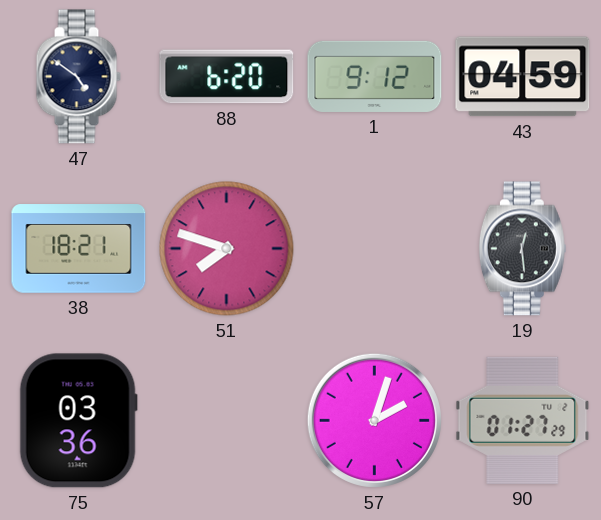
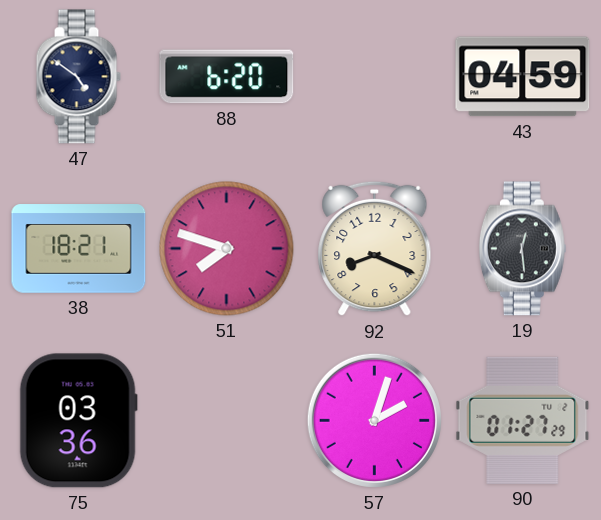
1: 9:12 -> none (375, 76)
92: none -> 8:19 (375, 249)
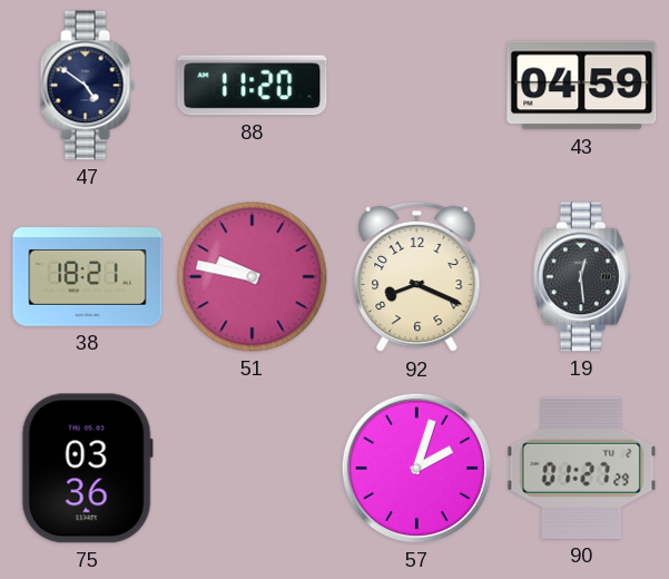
88: 6:20 -> 11:20 (253, 86)
51: 7:48 -> 9:47 (253, 277)
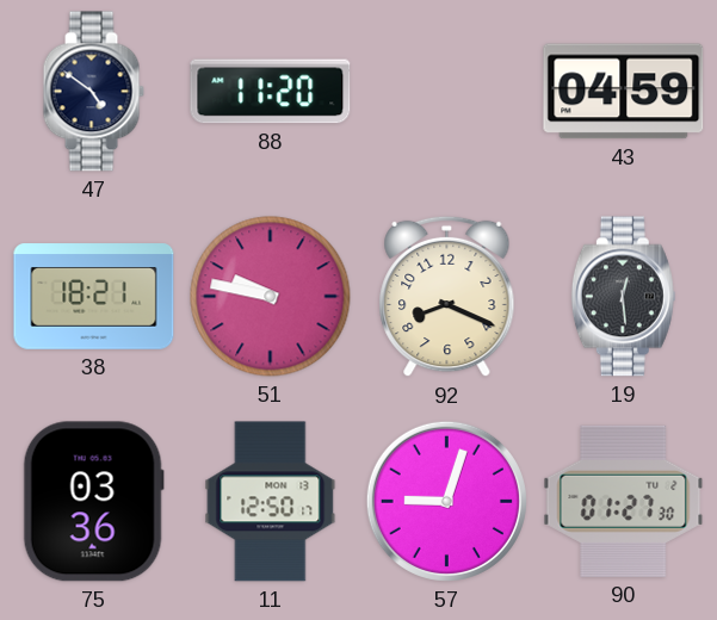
11: none -> 12:50 (271, 502)
57: 2:03 -> 9:03 (446, 501)
90: 01:27:29 -> 01:27:30 (624, 501)
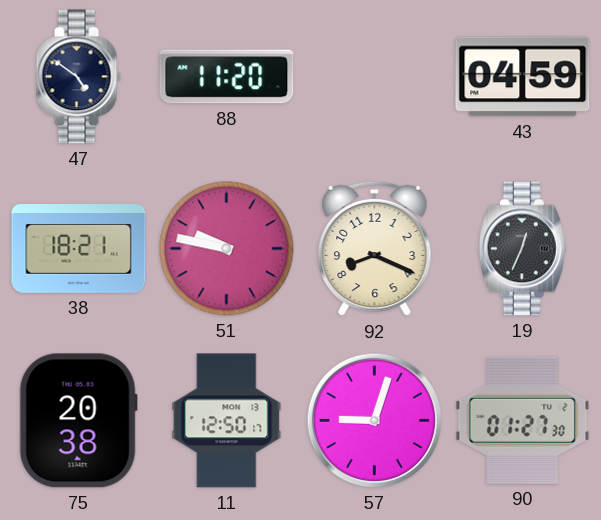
19: 12:29 -> 12:34 (522, 249)
75: 03:36 -> 20:38 (78, 421)
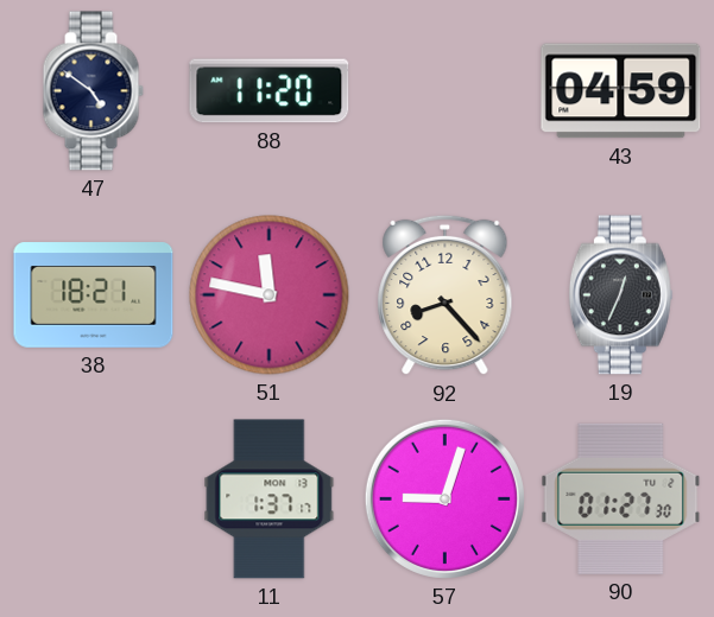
51: 9:47 -> 11:47 (270, 295)
92: 8:19 -> 8:23 (446, 295)
75: 20:38 -> none (78, 421)
11: 12:50 -> 1:37 (270, 500)
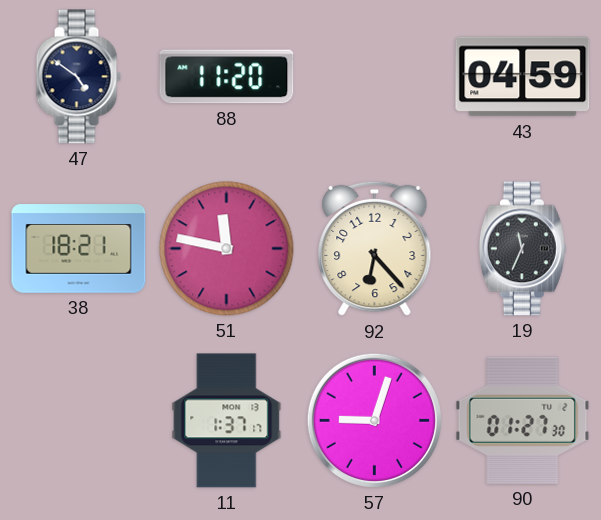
92: 8:23 -> 6:23 (375, 249)
19: 12:34 -> 11:34 (522, 249)
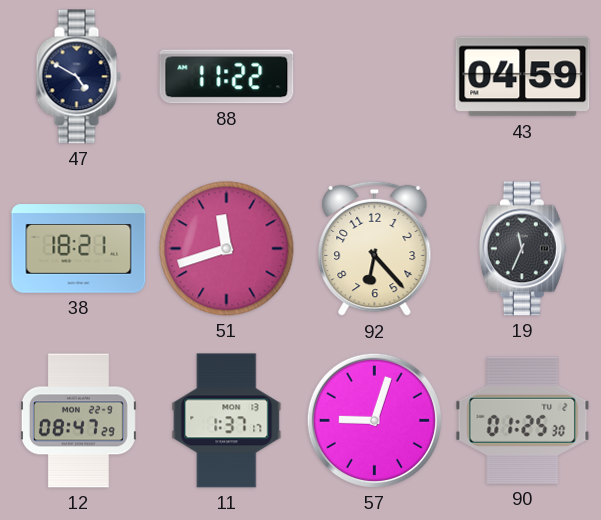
47: 4:51 -> 4:50 (78, 77)
88: 11:20 -> 11:22 (227, 77)
51: 11:47 -> 11:42 (227, 249)
12: none -> 08:47 (78, 421)
90: 01:27 -> 01:25 (523, 420)
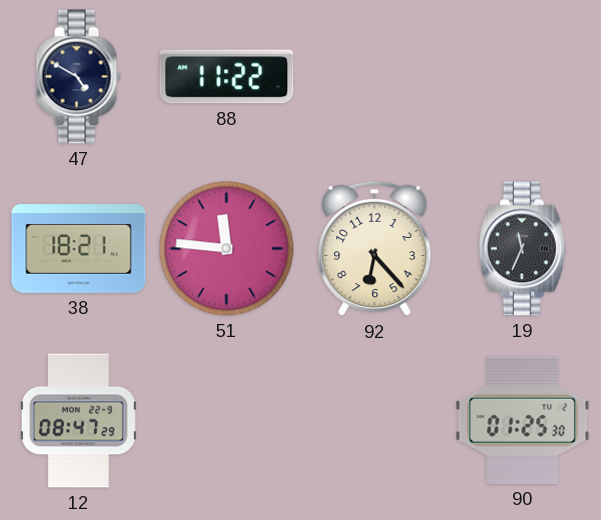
43: 04:59 -> none (523, 77)
51: 11:42 -> 11:46 (227, 249)
11: 1:37 -> none (227, 421)
57: 9:03 -> none (374, 420)
